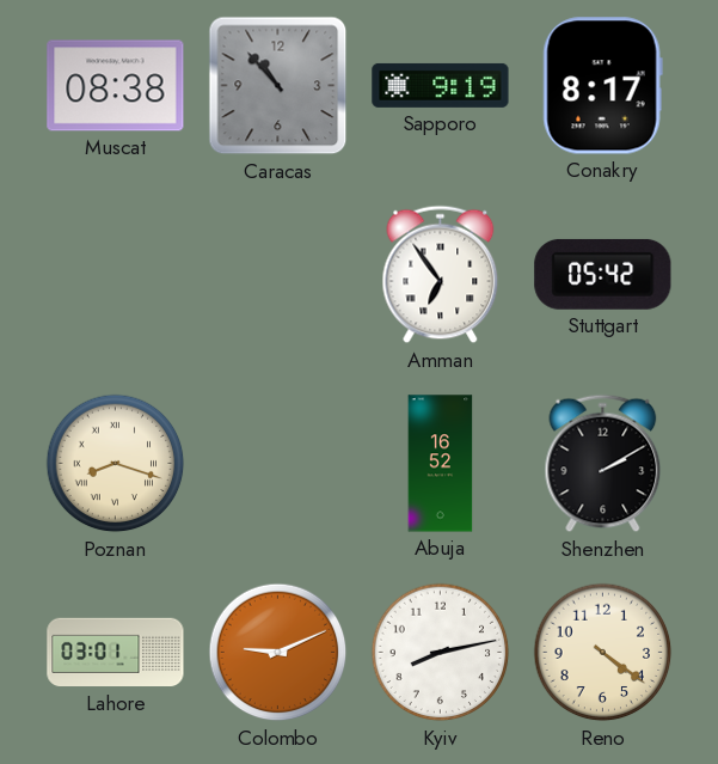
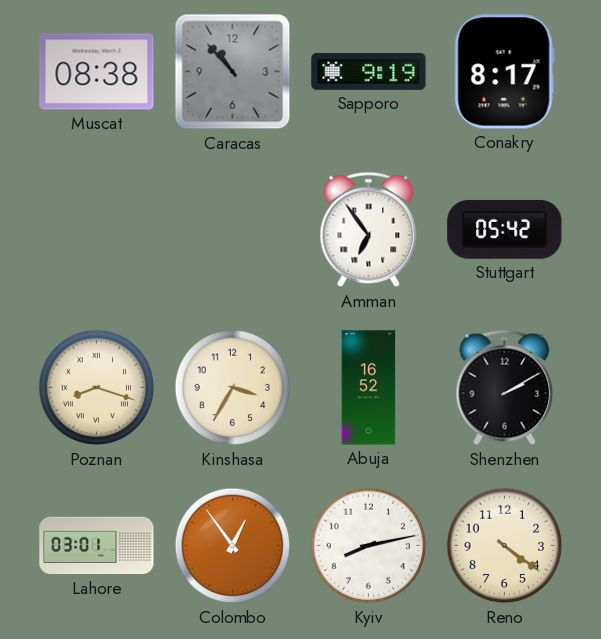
Kinshasa: none -> 3:35 (233, 388)
Colombo: 9:11 -> 12:54 (233, 546)
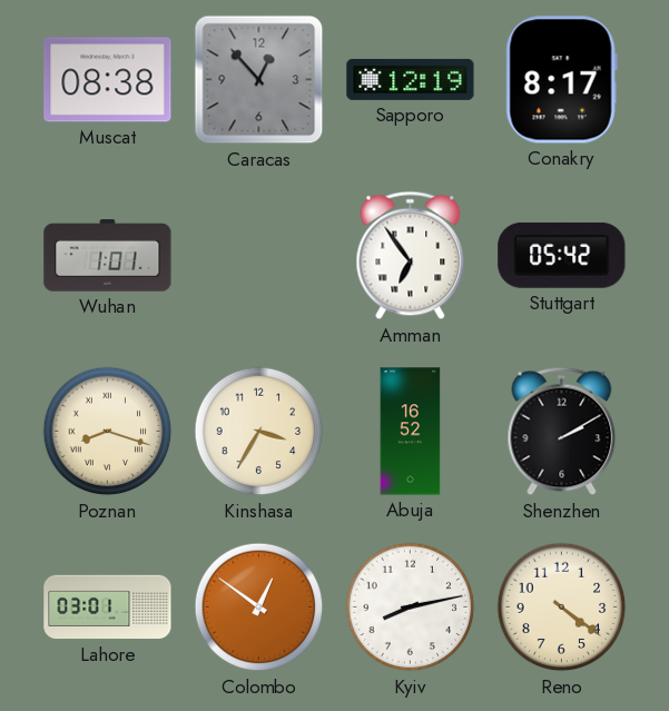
Caracas: 10:53 -> 12:53 (259, 80)
Sapporo: 9:19 -> 12:19 (411, 79)
Wuhan: none -> 1:01 (108, 256)
Colombo: 12:54 -> 12:51 (259, 608)
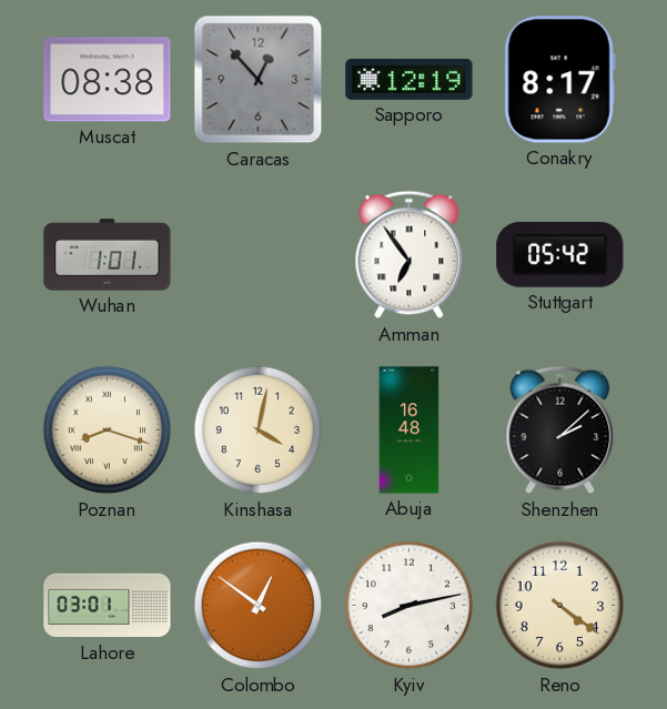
Kinshasa: 3:35 -> 4:02 (259, 431)
Abuja: 16:52 -> 16:48 (410, 431)
Shenzhen: 2:10 -> 2:08 (560, 431)
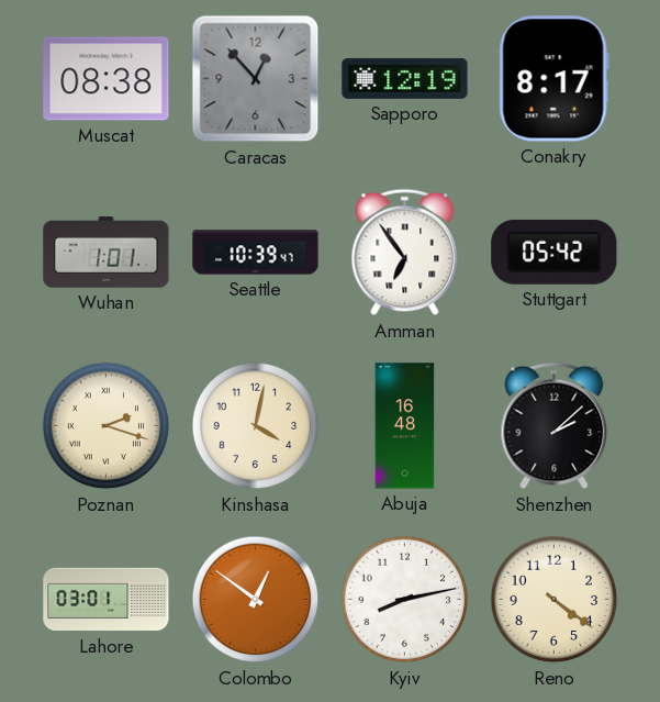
Seattle: none -> 10:39 (256, 253)
Poznan: 8:18 -> 2:18 (107, 426)
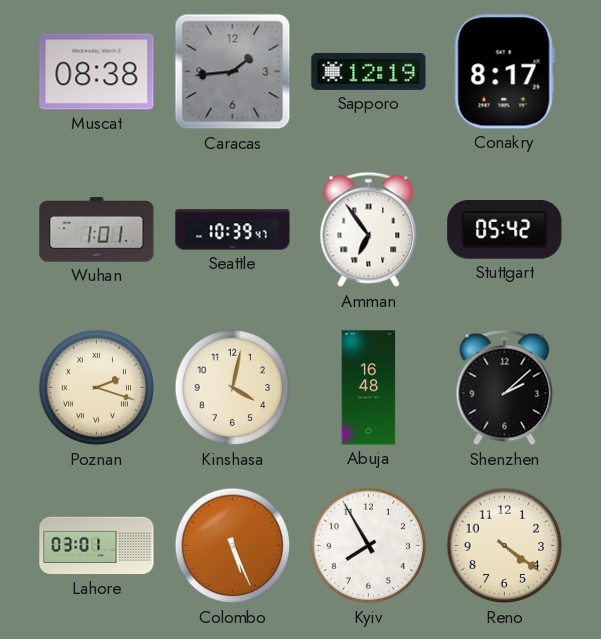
Caracas: 12:53 -> 1:44 (233, 72)
Colombo: 12:51 -> 5:26 (233, 546)
Kyiv: 8:13 -> 7:55 (369, 546)
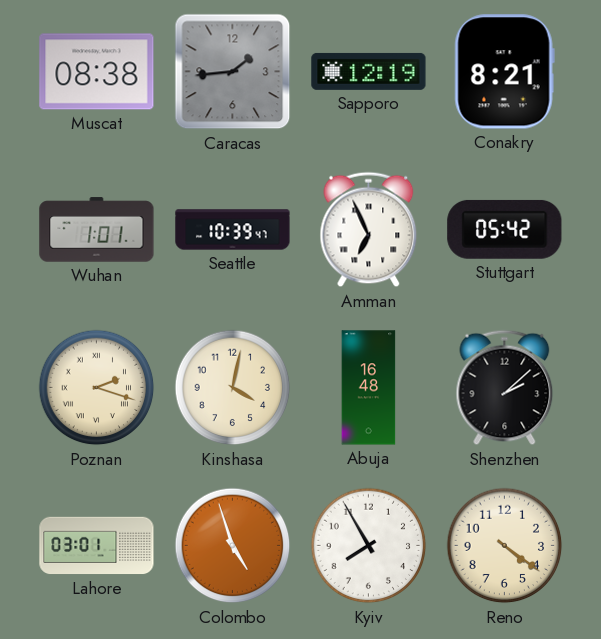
Conakry: 8:17 -> 8:21 (504, 72)
Amman: 6:54 -> 6:56 (369, 230)
Colombo: 5:26 -> 4:57 (233, 546)
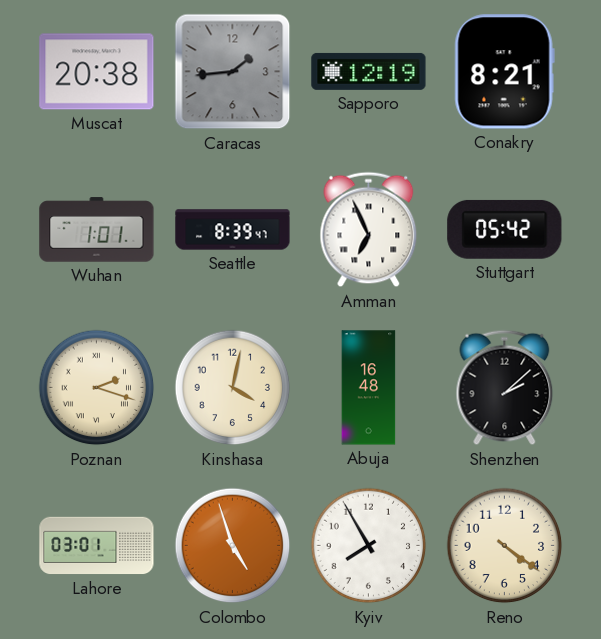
Muscat: 08:38 -> 20:38 (97, 72)
Seattle: 10:39 -> 8:39 (233, 230)
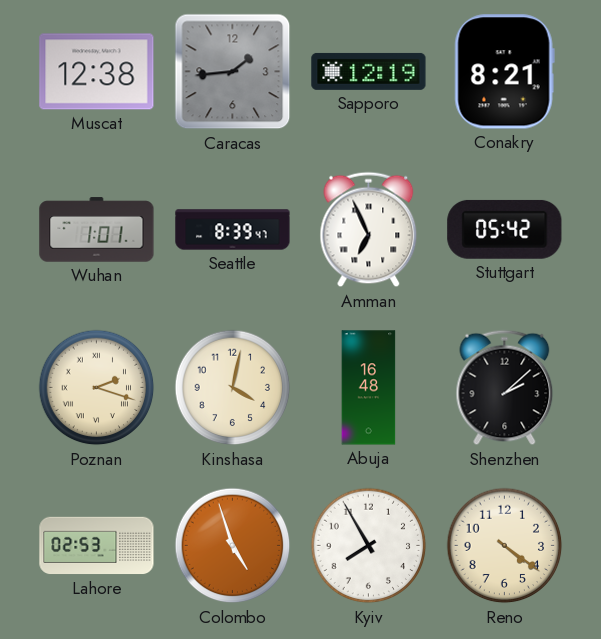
Muscat: 20:38 -> 12:38 (97, 72)
Lahore: 03:01 -> 02:53 (97, 546)
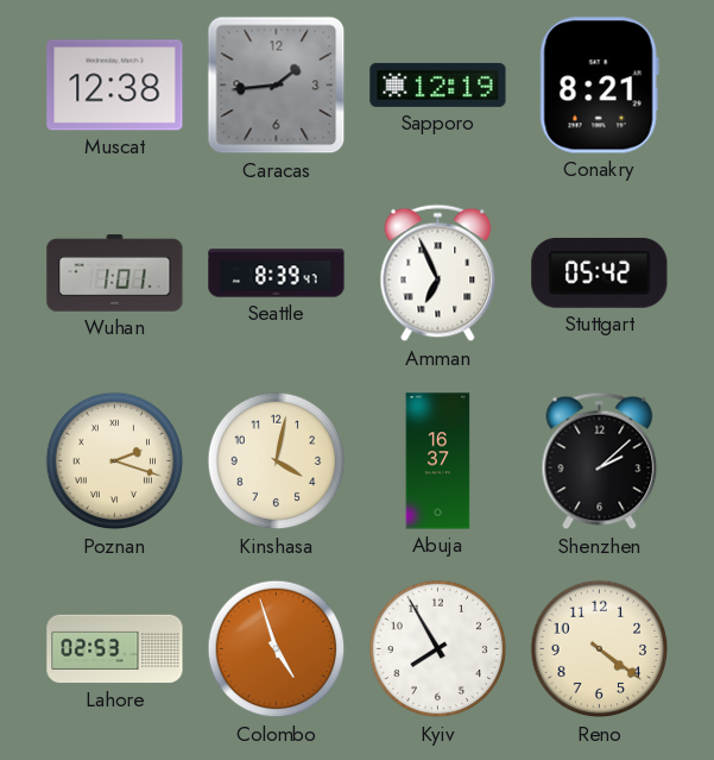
Abuja: 16:48 -> 16:37 (438, 461)
